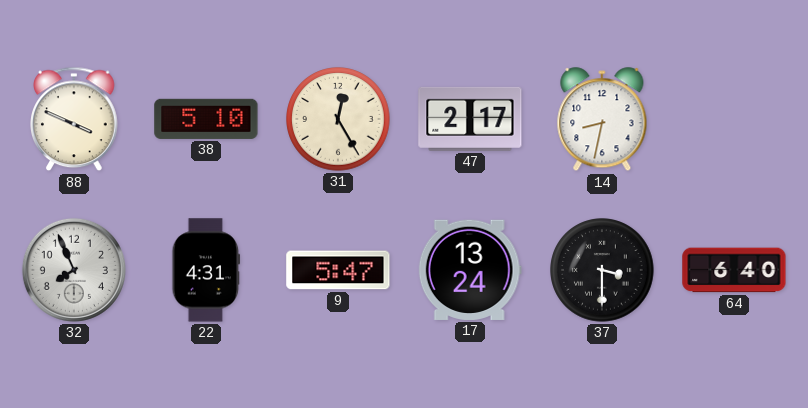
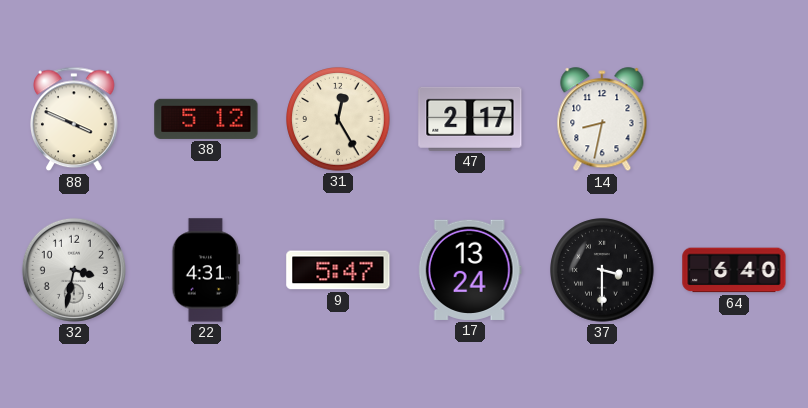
38: 5:10 -> 5:12 (206, 119)
32: 7:56 -> 3:32 (74, 270)
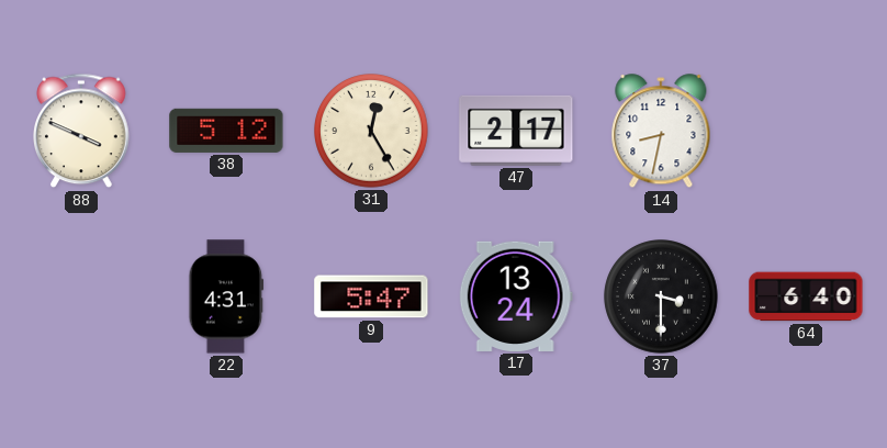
32: 3:32 -> none (74, 270)
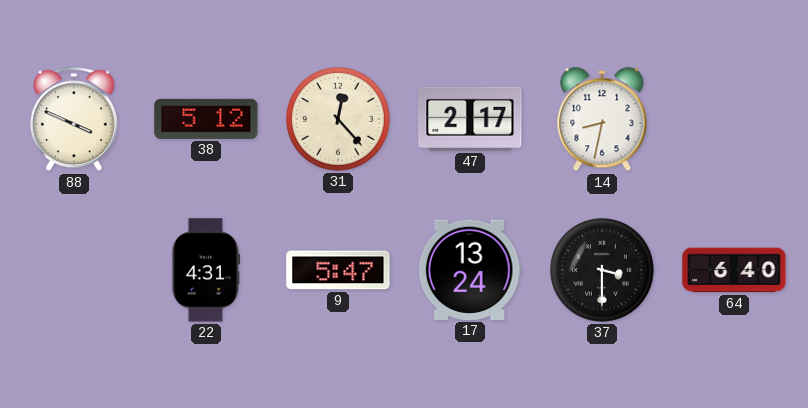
31: 12:25 -> 12:23 (338, 119)
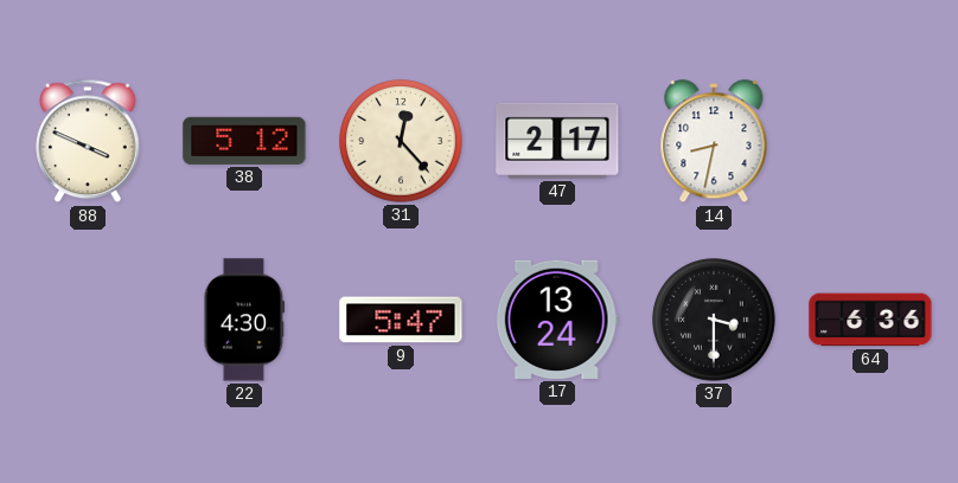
22: 4:31 -> 4:30 (244, 320)
64: 6:40 -> 6:36 (870, 320)
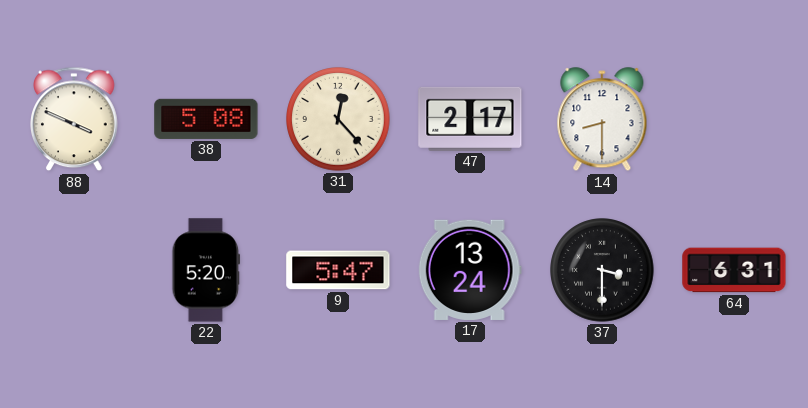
38: 5:12 -> 5:08 (206, 119)
14: 8:32 -> 8:30 (602, 120)
22: 4:30 -> 5:20 (206, 270)
64: 6:36 -> 6:31 (734, 270)
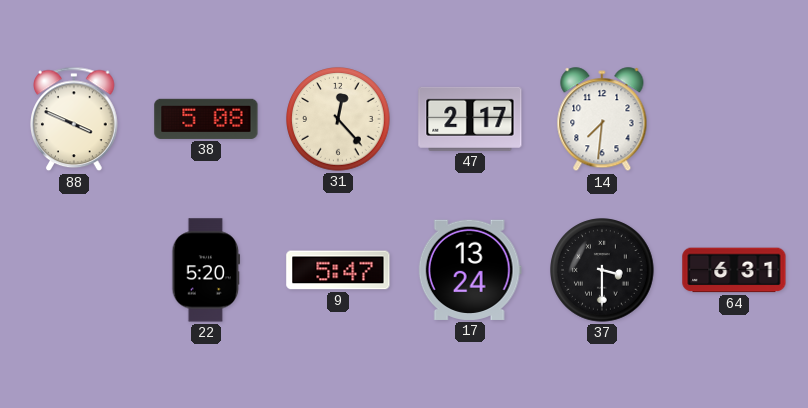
14: 8:30 -> 7:31 (602, 120)
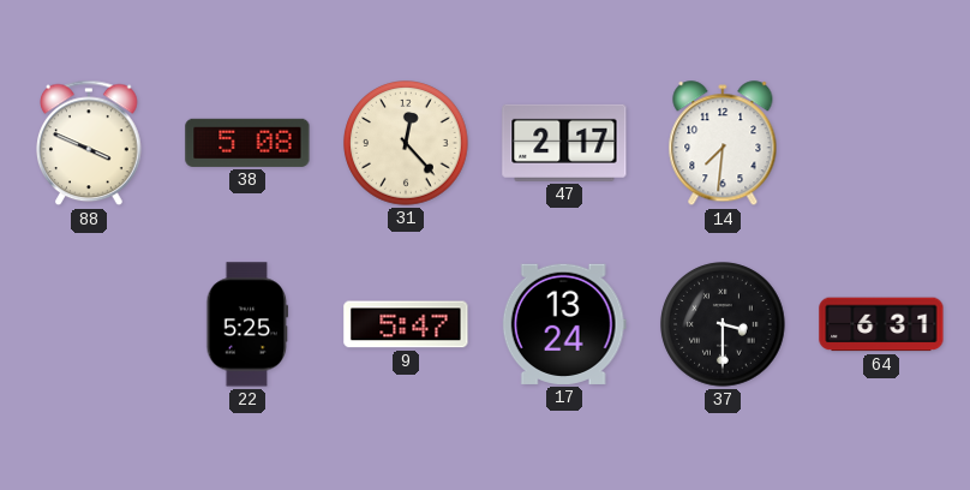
22: 5:20 -> 5:25 (247, 324)
